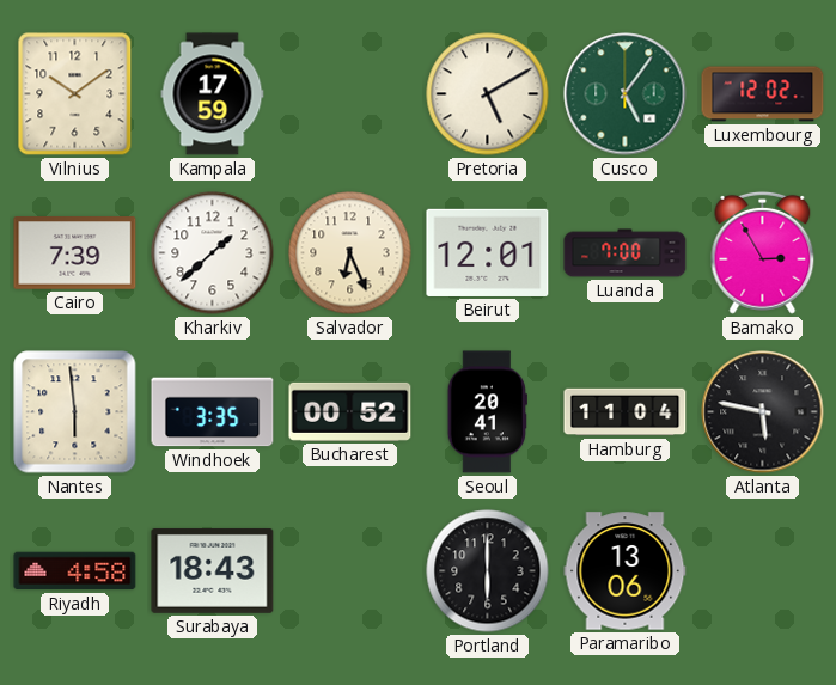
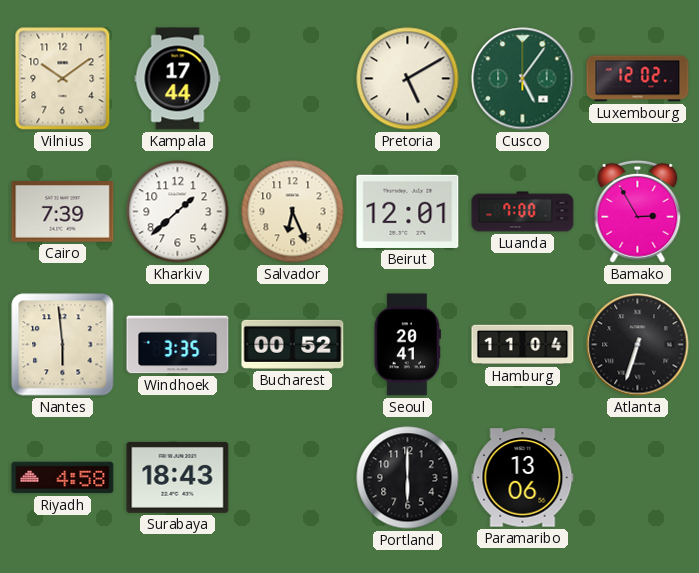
Kampala: 17:59 -> 17:44 (178, 79)
Atlanta: 5:47 -> 6:33 (638, 345)
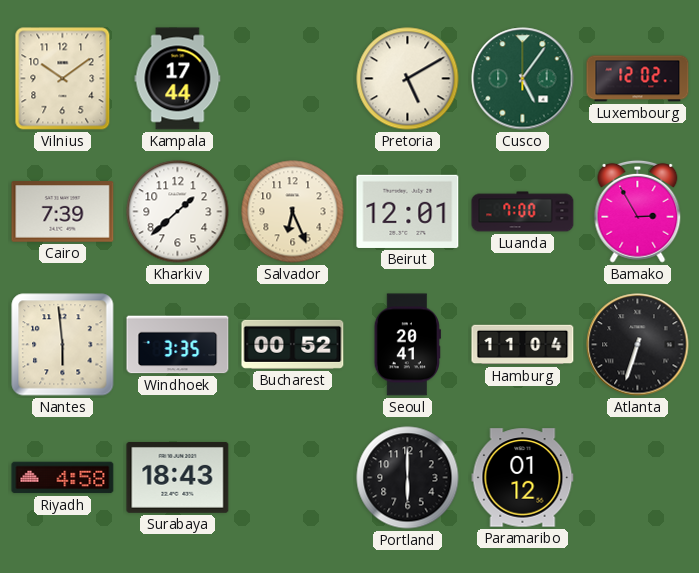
Paramaribo: 13:06 -> 01:12 (523, 478)
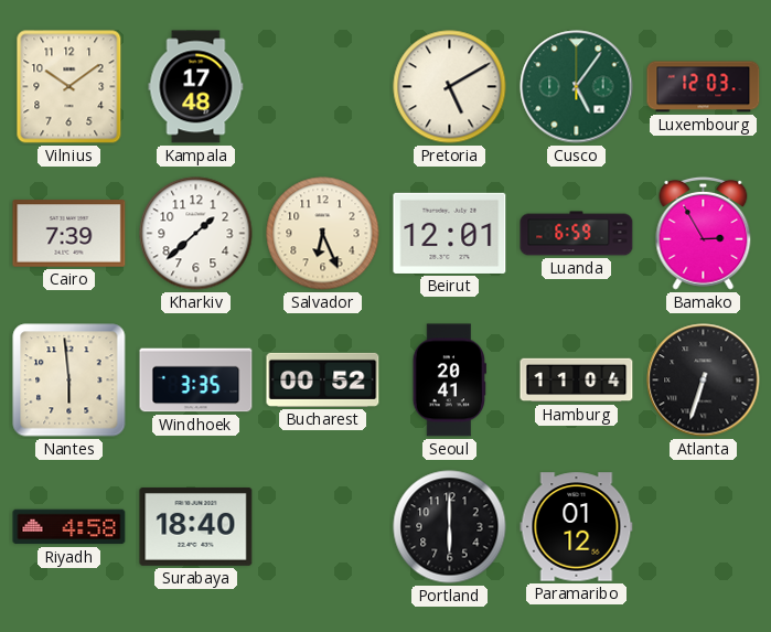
Kampala: 17:44 -> 17:48 (196, 87)
Luxembourg: 12:02 -> 12:03 (704, 87)
Luanda: 7:00 -> 6:59 (577, 234)
Surabaya: 18:43 -> 18:40 (196, 527)
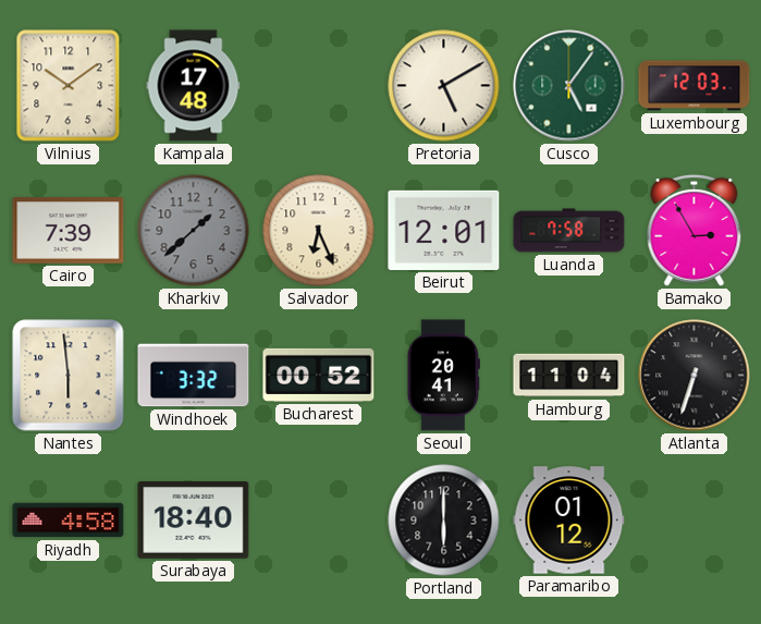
Kharkiv dial: white -> grey (194, 231)
Luanda: 6:59 -> 7:58 (569, 231)
Windhoek: 3:35 -> 3:32 (194, 376)
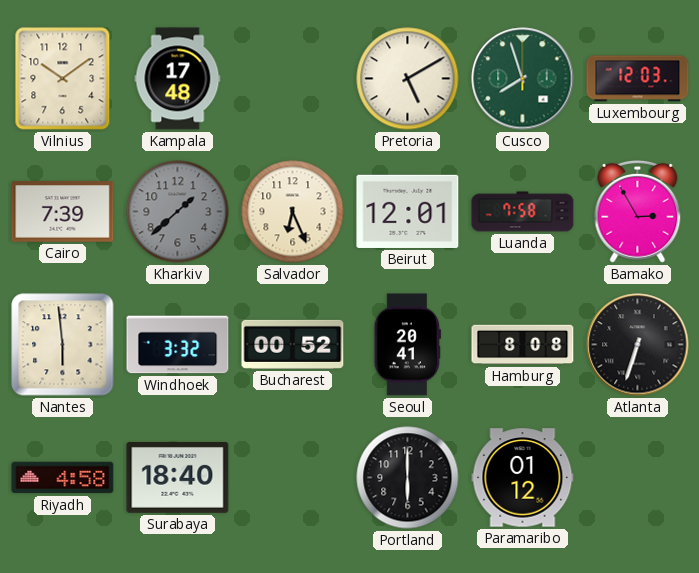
Cusco: 5:06 -> 7:57 (523, 79)
Hamburg: 11:04 -> 8:08 (523, 345)
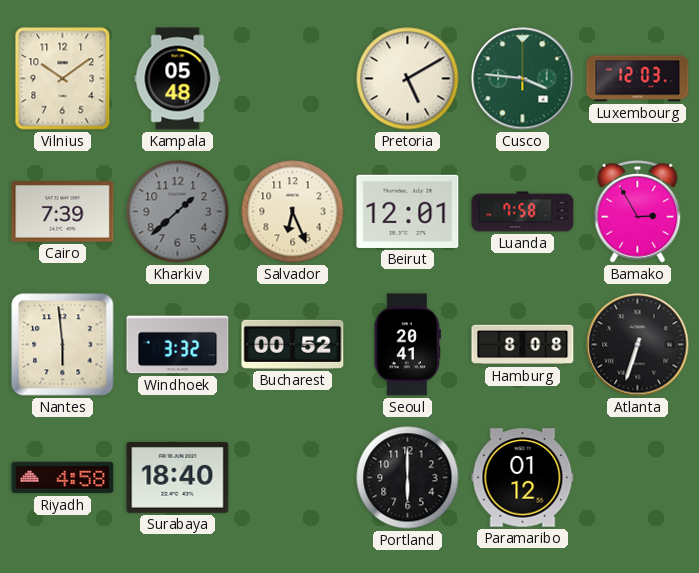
Kampala: 17:48 -> 05:48 (178, 79)
Cusco: 7:57 -> 3:46 (523, 79)
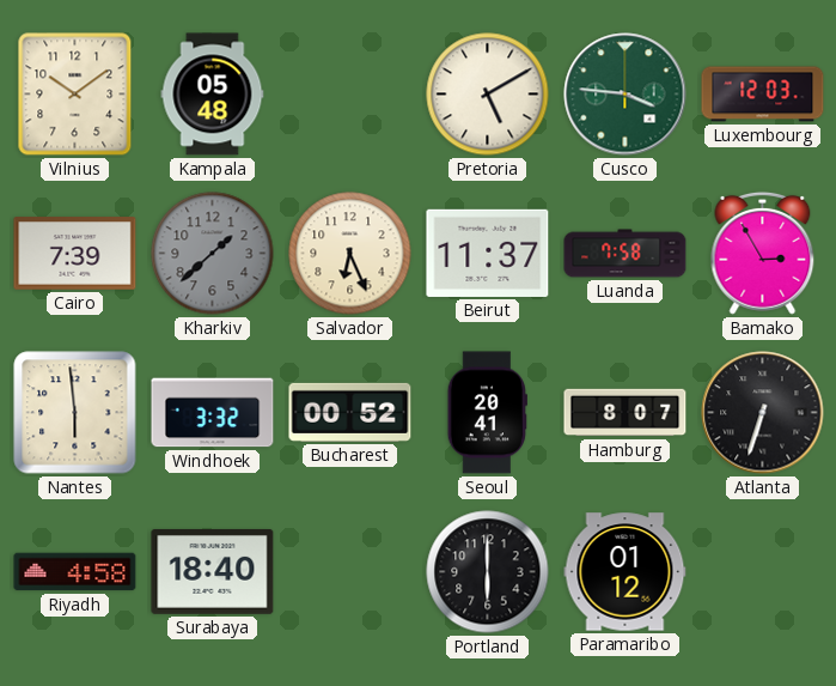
Beirut: 12:01 -> 11:37 (488, 253)
Hamburg: 8:08 -> 8:07 (626, 413)
